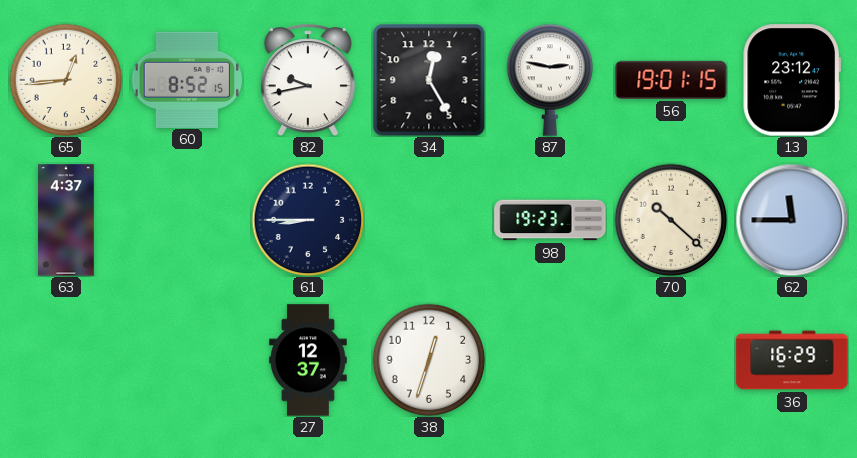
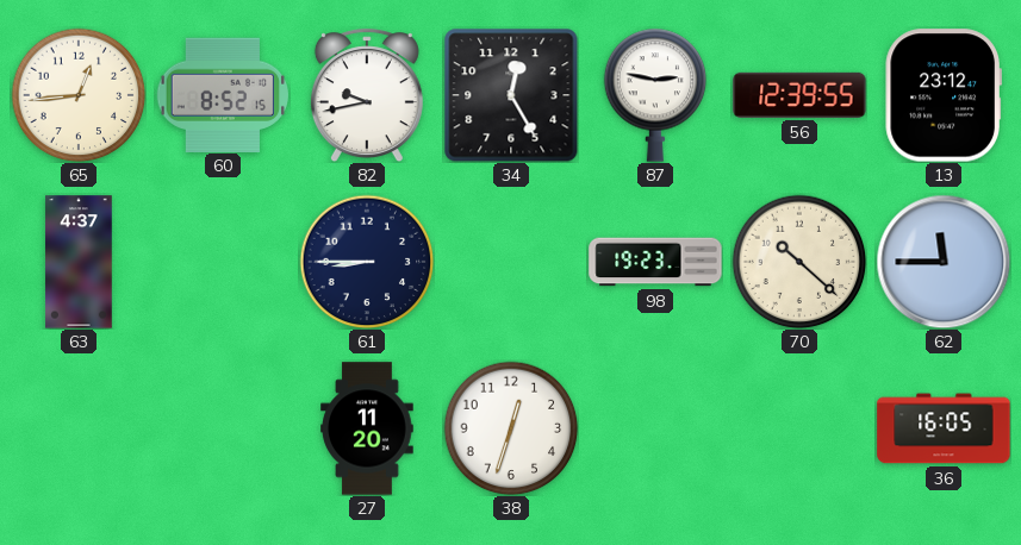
56: 19:01 -> 12:39 (799, 95)
27: 12:37 -> 11:20 (367, 428)
36: 16:29 -> 16:05 (944, 428)
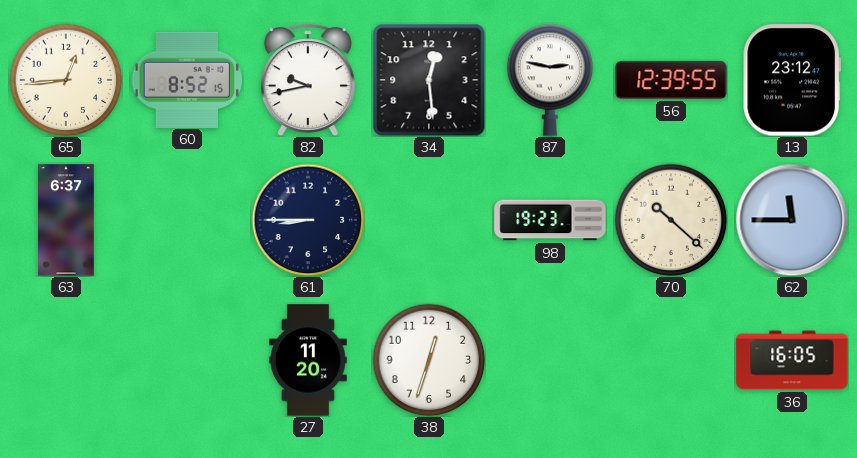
34: 12:25 -> 12:29 (429, 80)
63: 4:37 -> 6:37 (66, 220)
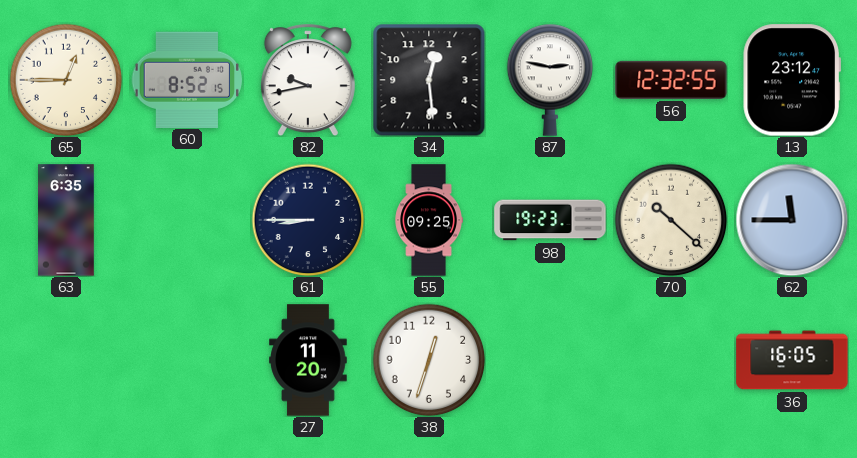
65: 12:44 -> 12:45 (66, 80)
56: 12:39 -> 12:32 (671, 80)
63: 6:37 -> 6:35 (66, 220)
55: none -> 09:25 (429, 220)
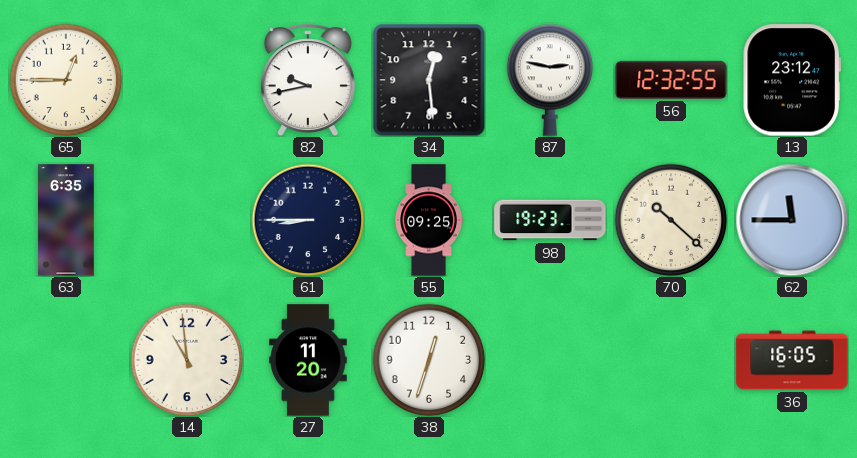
60: 8:52 -> none (187, 79)
14: none -> 10:59 (187, 360)
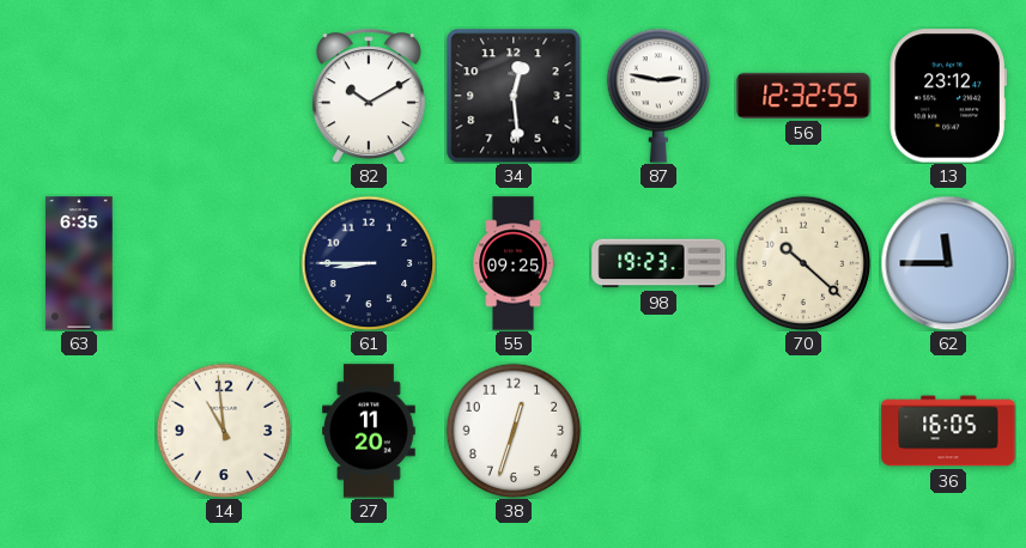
65: 12:45 -> none (66, 80)
82: 9:43 -> 10:10 (369, 96)
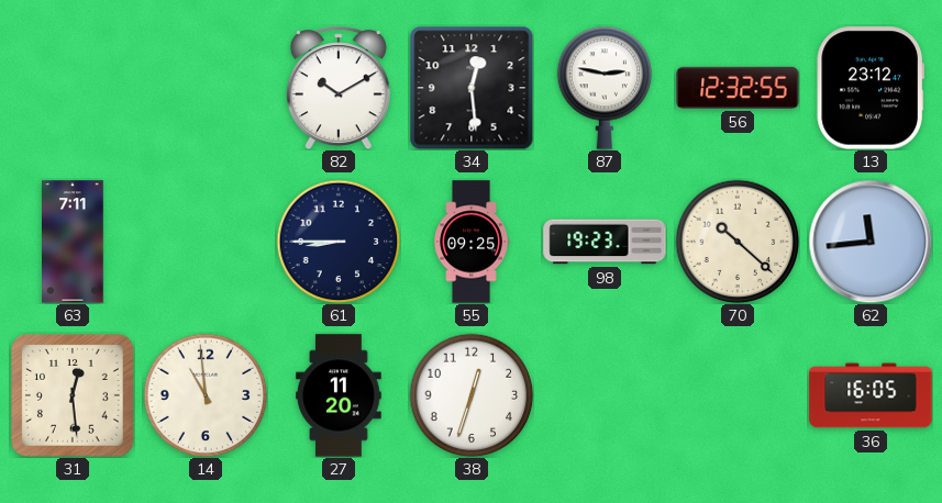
63: 6:35 -> 7:11 (73, 242)
62: 11:45 -> 11:44 (871, 242)
31: none -> 12:29 (73, 395)
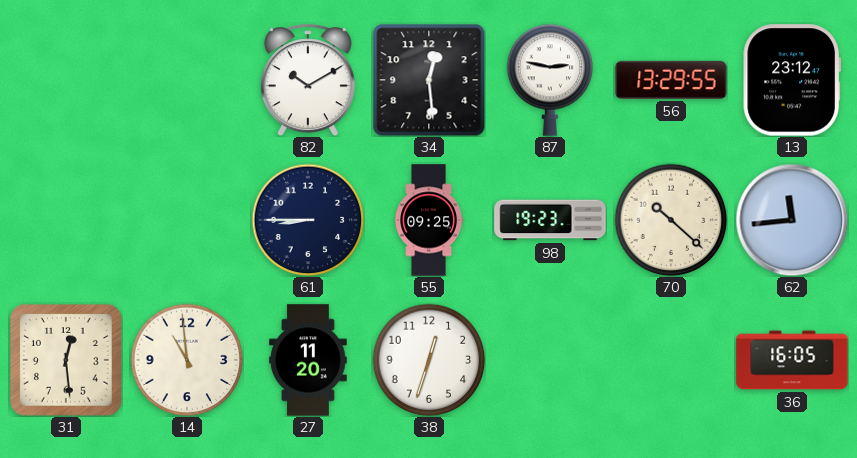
56: 12:32 -> 13:29 (671, 80)
63: 7:11 -> none (73, 242)
